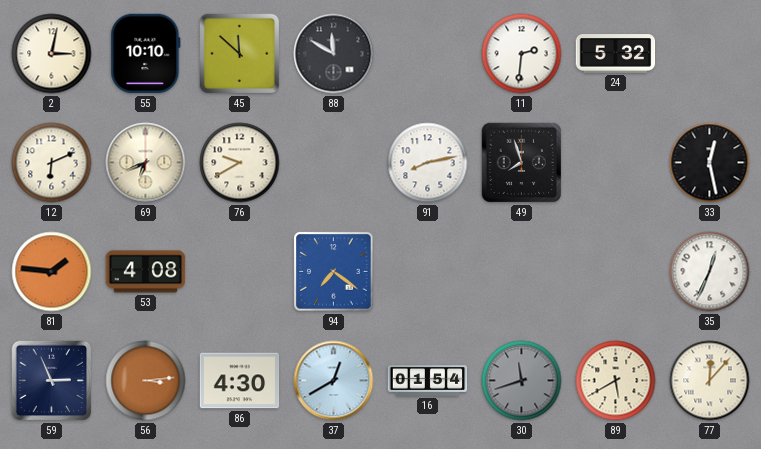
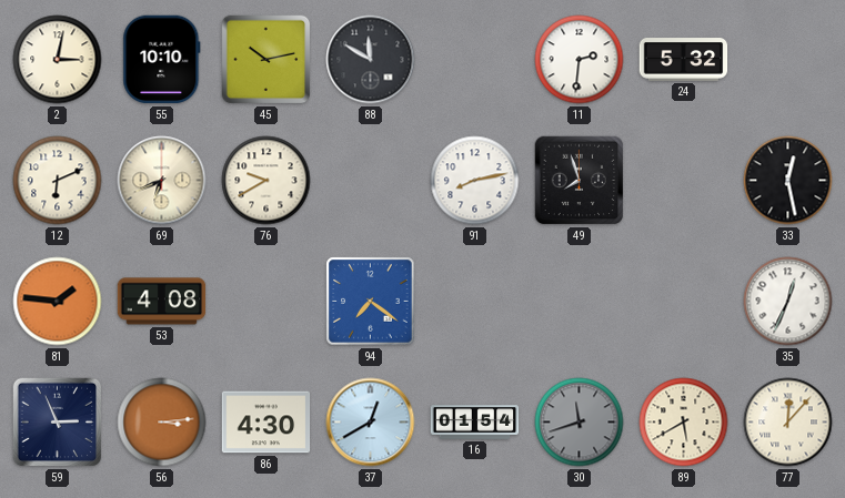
45: 11:52 -> 10:13 (266, 60)
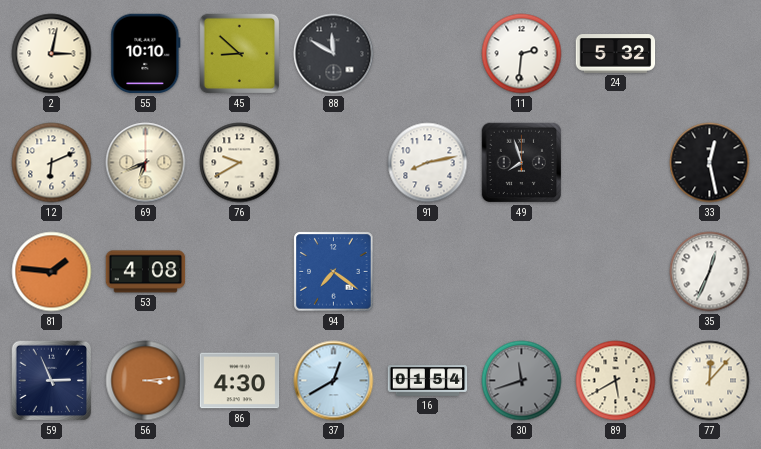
45: 10:13 -> 8:52 (240, 54)
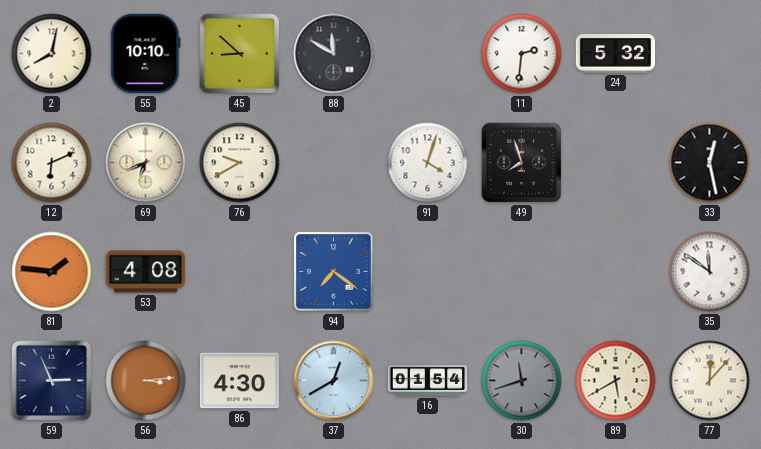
2: 3:02 -> 8:02 (52, 54)
91: 8:13 -> 4:03 (428, 163)
35: 12:34 -> 11:51 (710, 272)
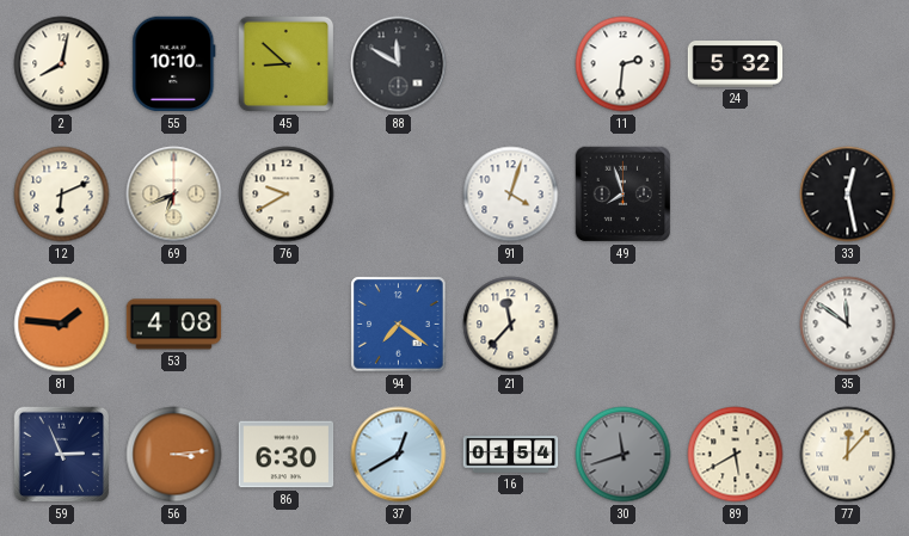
21: none -> 11:37 (511, 325)
86: 4:30 -> 6:30 (287, 455)
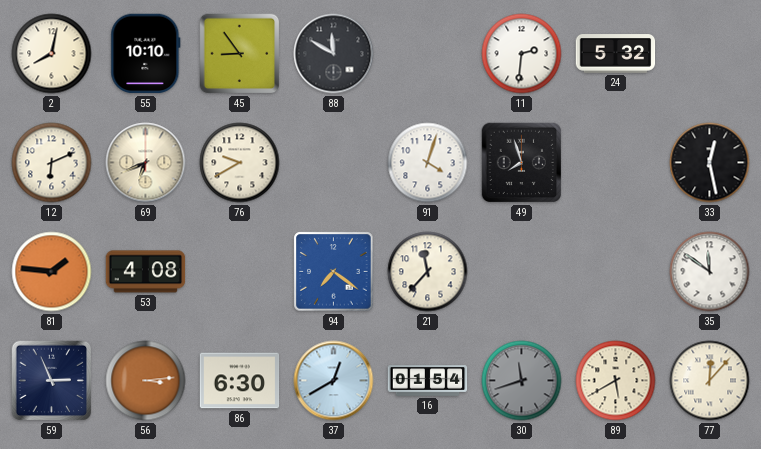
45: 8:52 -> 8:54 (240, 54)
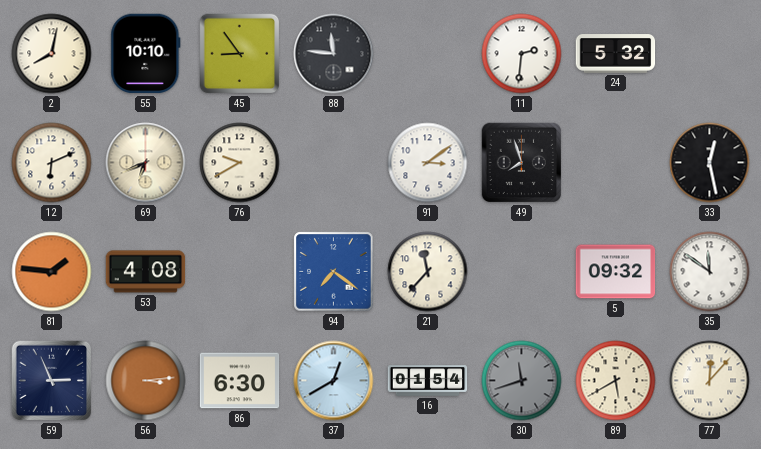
88: 11:50 -> 11:46 (334, 54)
91: 4:03 -> 3:09 (428, 163)
5: none -> 09:32 (616, 272)
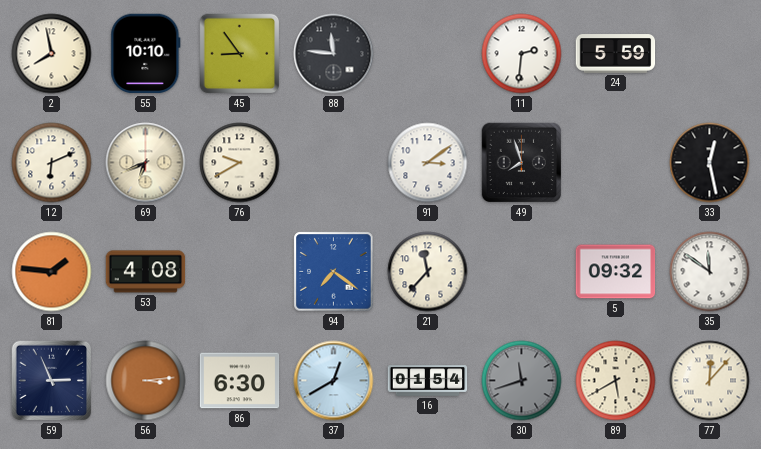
2: 8:02 -> 7:58 (52, 54)
24: 5:32 -> 5:59 (616, 54)
